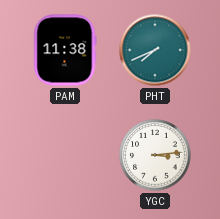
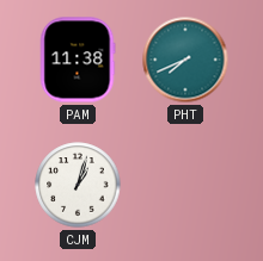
CJM: none -> 1:03 (78, 185)
YGC: 3:14 -> none (155, 155)
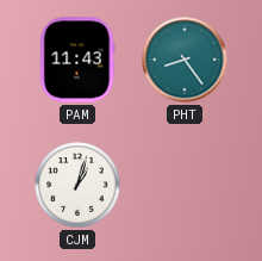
PAM: 11:38 -> 11:43 (77, 60)
PHT: 7:41 -> 8:24 (185, 60)
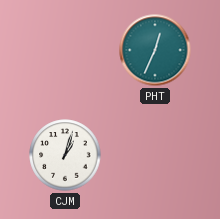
PAM: 11:43 -> none (77, 60)
PHT: 8:24 -> 12:34 (155, 50)
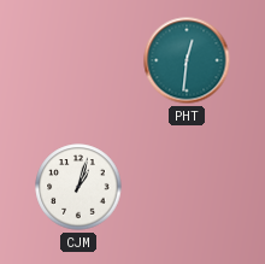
PHT: 12:34 -> 12:31 (187, 60)
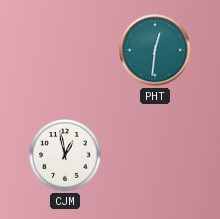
CJM: 1:03 -> 12:58 (65, 155)
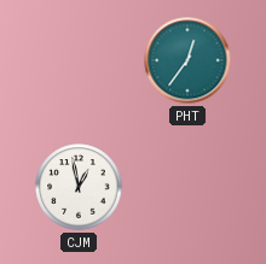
PHT: 12:31 -> 12:36 (187, 60)
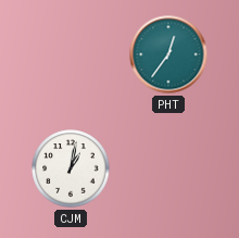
CJM: 12:58 -> 1:02 (71, 168)
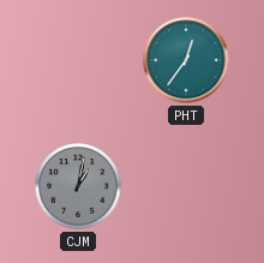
CJM dial: white -> grey (78, 186)
